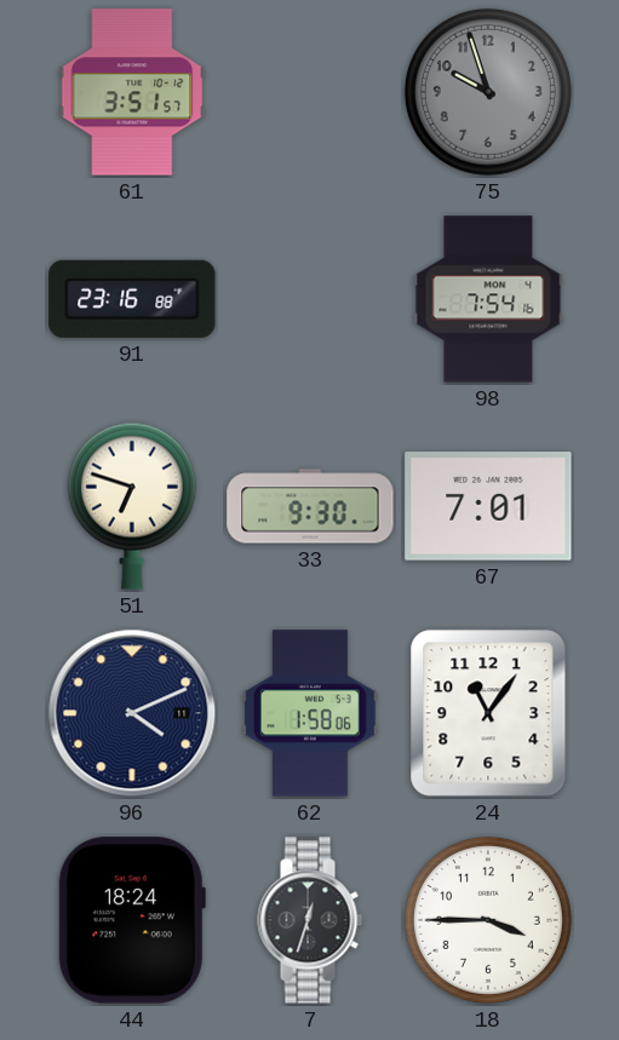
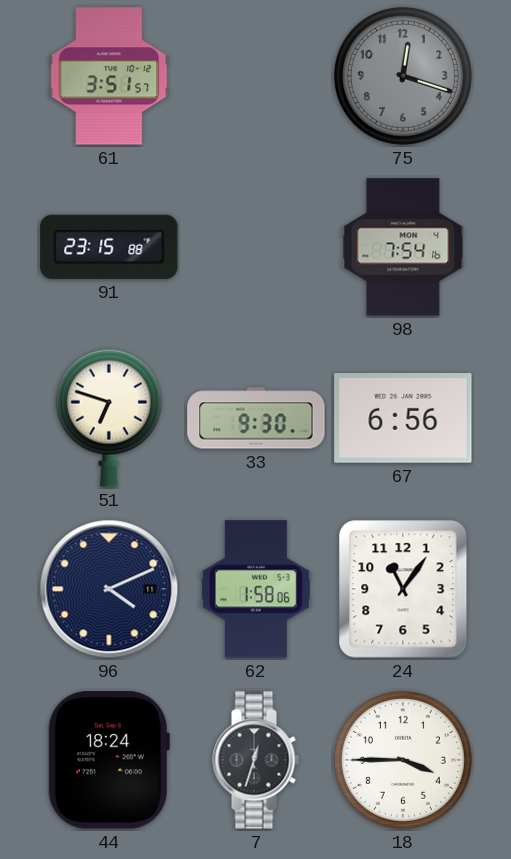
75: 9:57 -> 12:18 (403, 76)
91: 23:16 -> 23:15 (109, 247)
67: 7:01 -> 6:56 (403, 419)
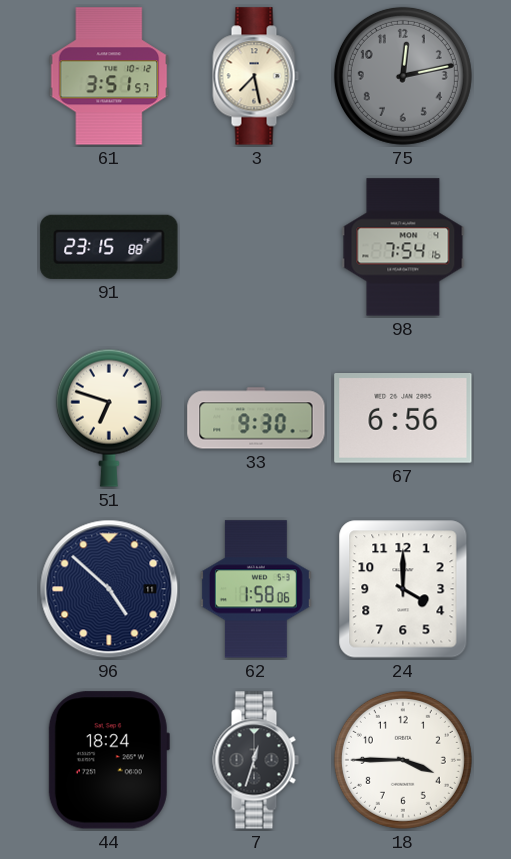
3: none -> 7:28 (256, 76)
75: 12:18 -> 12:13 (403, 76)
96: 4:11 -> 4:52 (109, 589)
24: 11:06 -> 4:00 (403, 589)
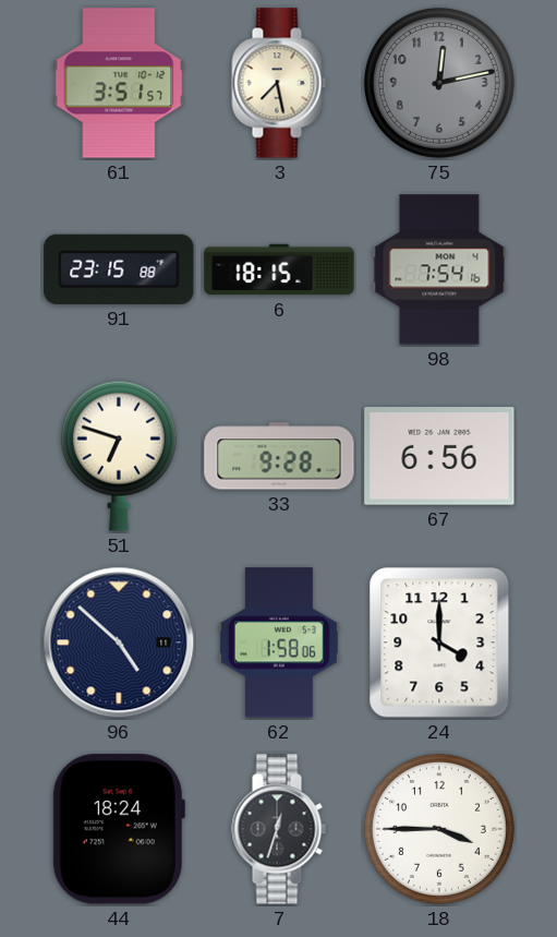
6: none -> 18:15 (279, 269)
33: 9:30 -> 9:28 (279, 456)
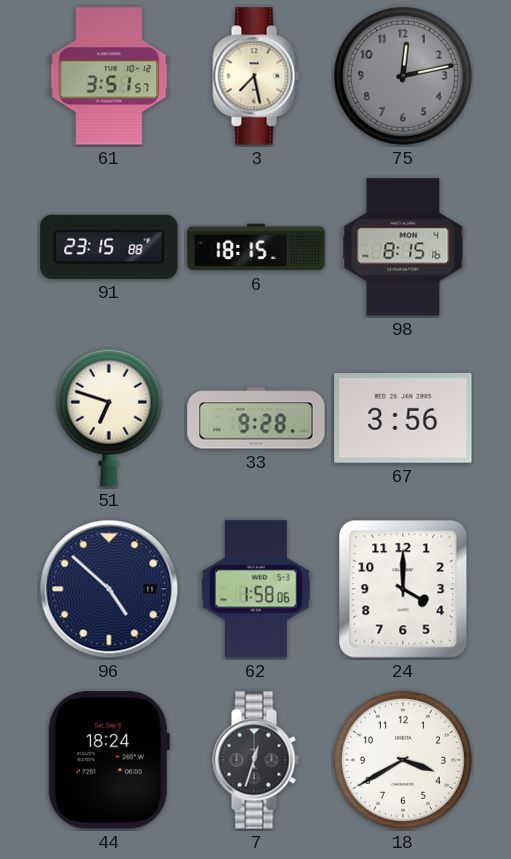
98: 7:54 -> 8:15 (403, 247)
67: 6:56 -> 3:56 (403, 419)
18: 3:45 -> 3:40 (403, 760)
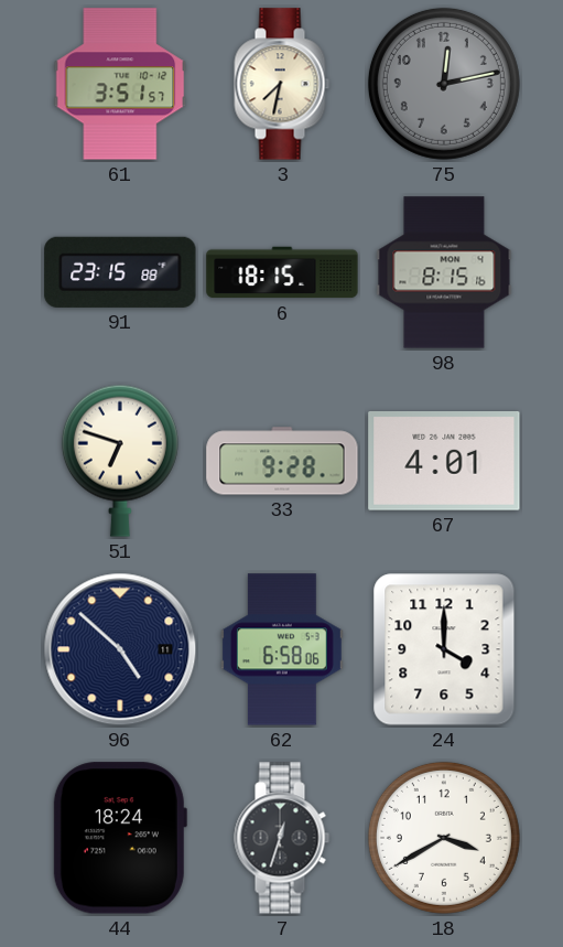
3: 7:28 -> 7:32 (282, 84)
67: 3:56 -> 4:01 (444, 462)
62: 1:58 -> 6:58 (282, 649)
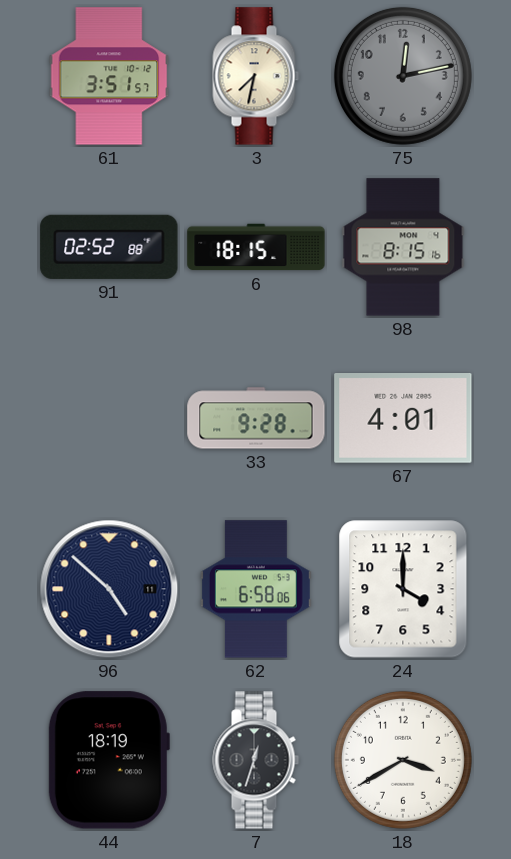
91: 23:15 -> 02:52 (109, 247)
51: 6:48 -> none (120, 461)
44: 18:24 -> 18:19 (109, 760)
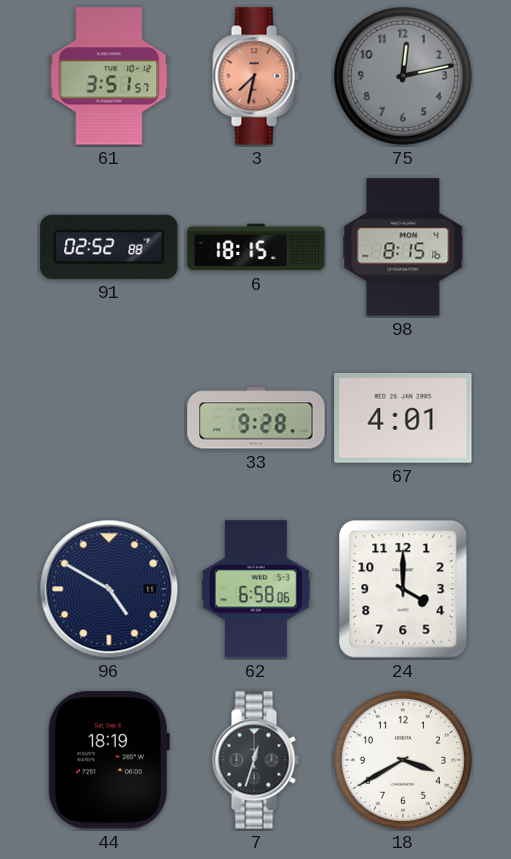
3 dial: cream -> salmon (256, 76)
96: 4:52 -> 4:50 (109, 589)
